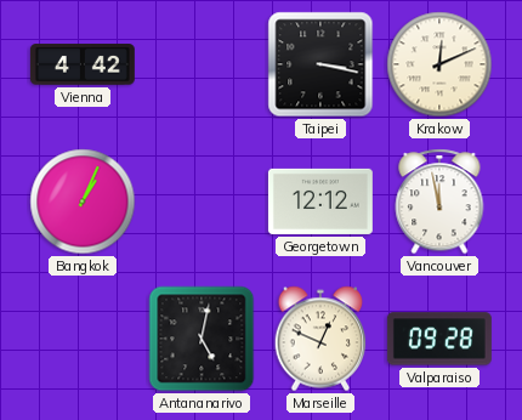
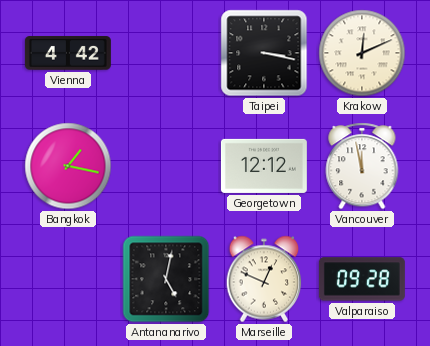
Bangkok: 1:04 -> 1:17 (68, 166)
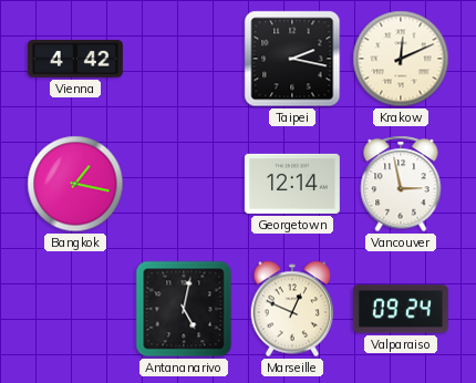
Taipei: 3:17 -> 2:17 (292, 59)
Georgetown: 12:12 -> 12:14 (292, 184)
Vancouver: 11:58 -> 2:58 (401, 184)
Valparaiso: 09:28 -> 09:24 (401, 309)
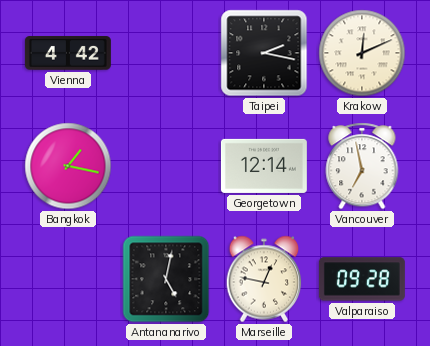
Vancouver: 2:58 -> 6:58 (362, 166)
Marseille: 12:49 -> 12:47 (264, 279)
Valparaiso: 09:24 -> 09:28 (362, 279)
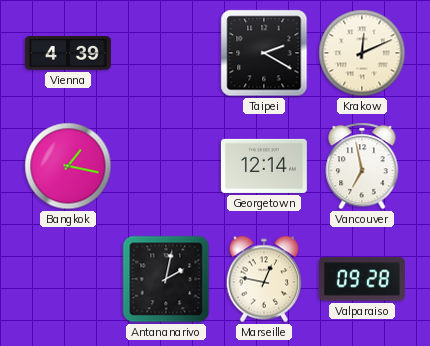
Vienna: 4:42 -> 4:39 (68, 53)
Taipei: 2:17 -> 2:20 (264, 53)
Antananarivo: 5:02 -> 2:02 (166, 279)
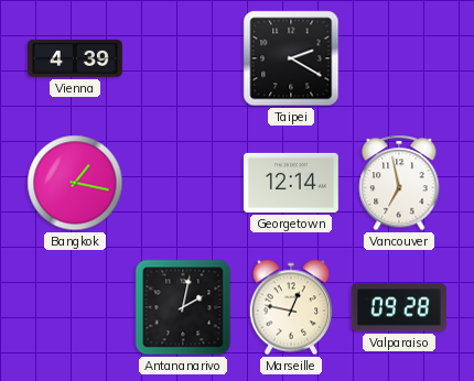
Krakow: 12:11 -> none (362, 53)
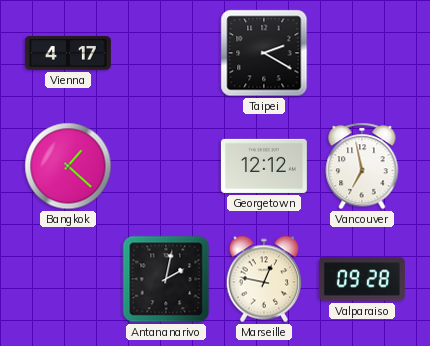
Vienna: 4:39 -> 4:17 (68, 53)
Bangkok: 1:17 -> 1:22 (68, 166)
Georgetown: 12:14 -> 12:12 (264, 166)
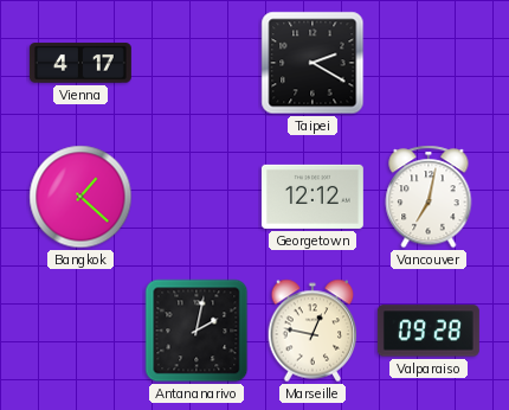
Vancouver: 6:58 -> 7:02 (429, 197)
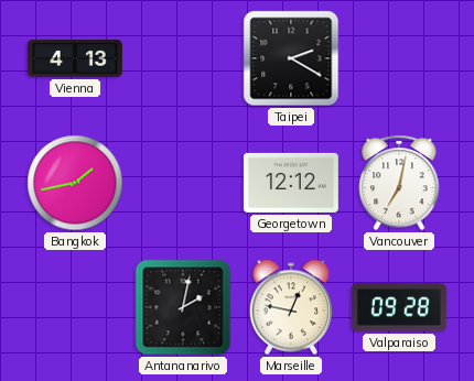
Vienna: 4:17 -> 4:13 (75, 58)
Bangkok: 1:22 -> 1:43 (75, 183)
